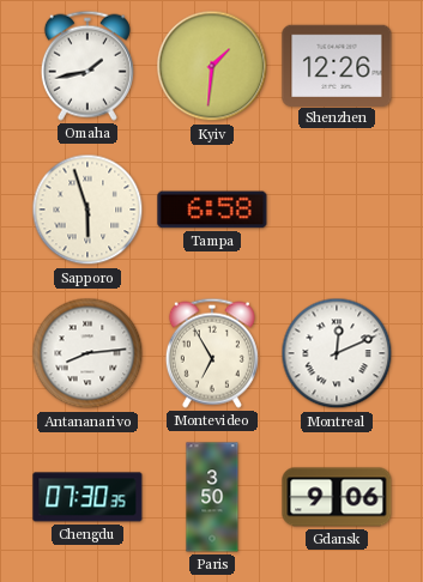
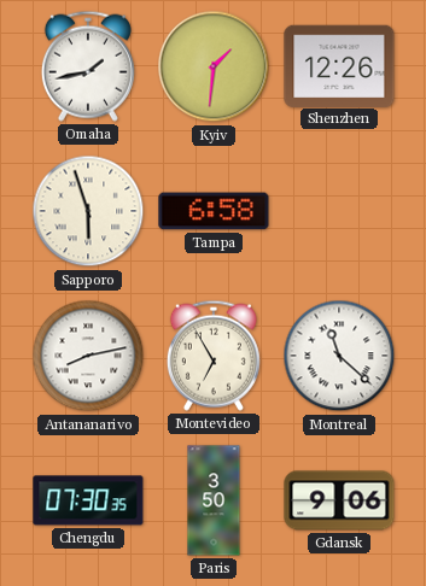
Antananarivo: 8:14 -> 8:13 (88, 356)
Montreal: 12:11 -> 11:22 (339, 356)
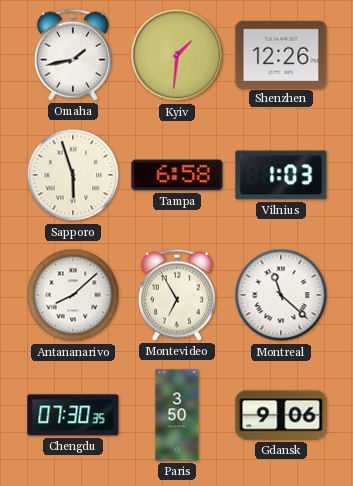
Vilnius: none -> 1:03 (281, 175)
Antananarivo: 8:13 -> 8:08 (73, 295)
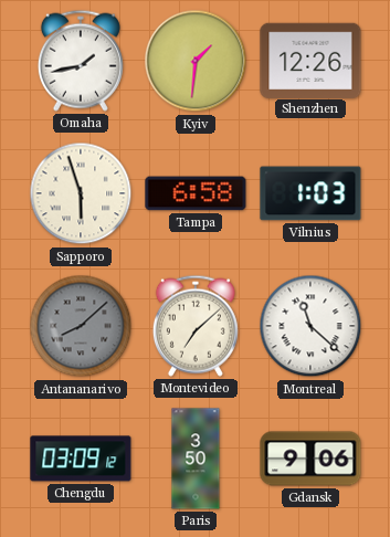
Antananarivo dial: white -> grey (81, 326)
Montevideo: 6:55 -> 7:08 (196, 326)
Chengdu: 07:30 -> 03:09 (81, 459)
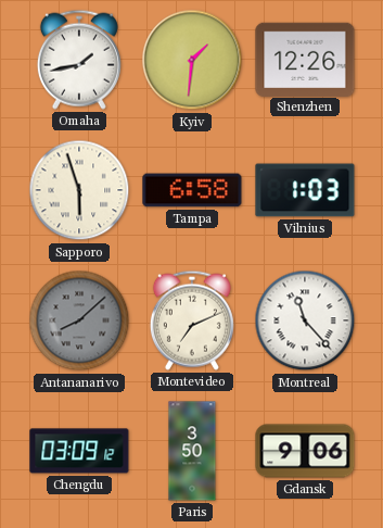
Montevideo: 7:08 -> 7:11 (192, 320)
Montreal: 11:22 -> 11:23 (305, 320)
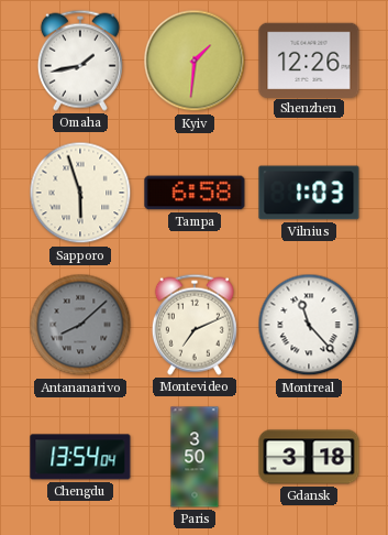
Chengdu: 03:09 -> 13:54 (80, 457)
Gdansk: 9:06 -> 3:18 (309, 457)
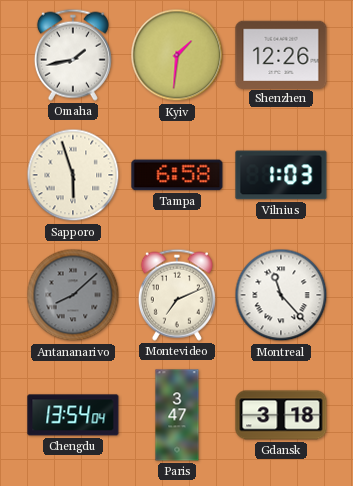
Paris: 3:50 -> 3:47 (177, 415)
